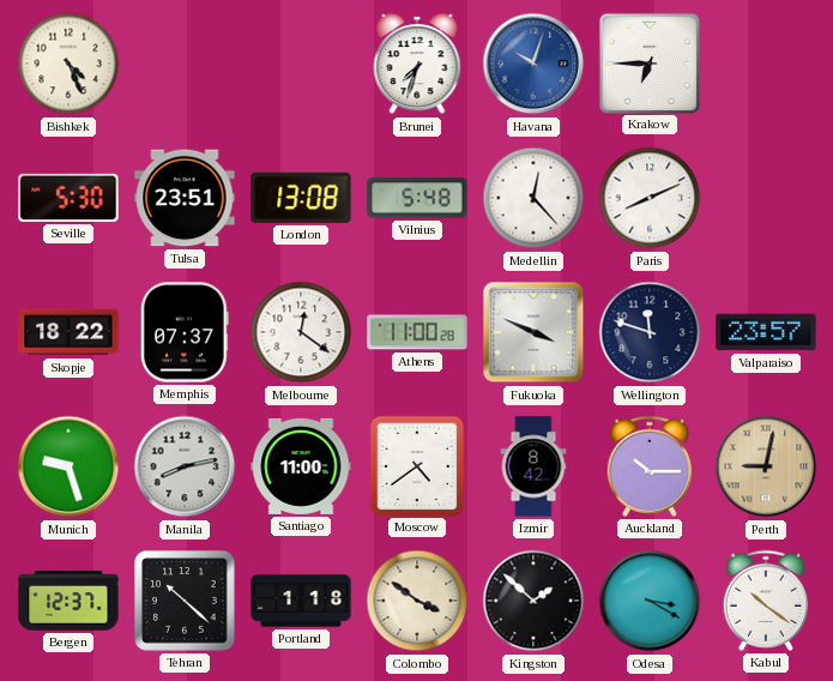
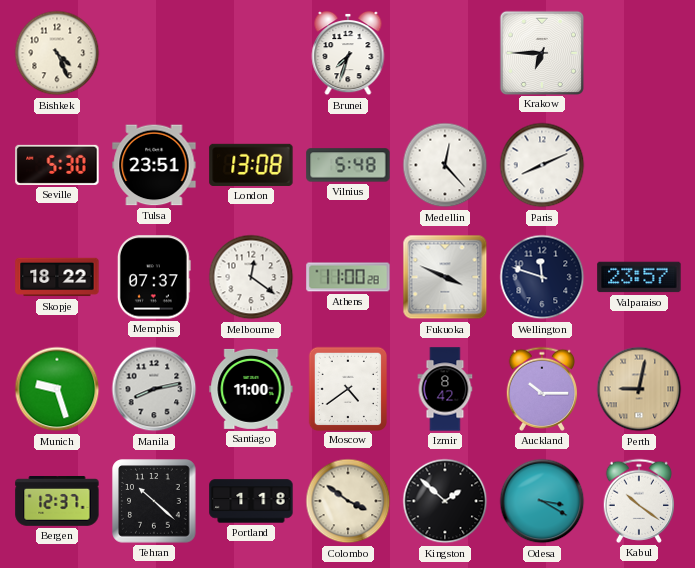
Havana: 10:03 -> none (533, 64)
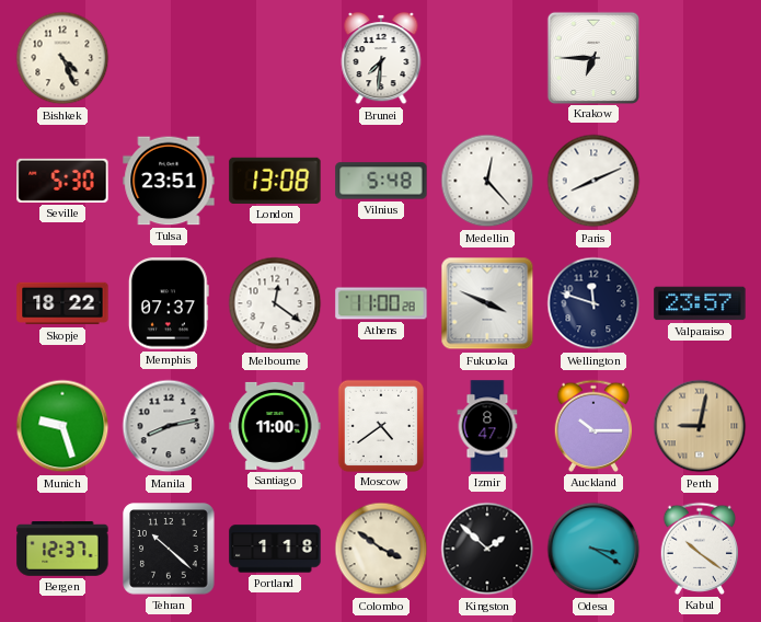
Brunei: 7:33 -> 7:31 (381, 58)
Izmir: 8:42 -> 8:47 (487, 426)
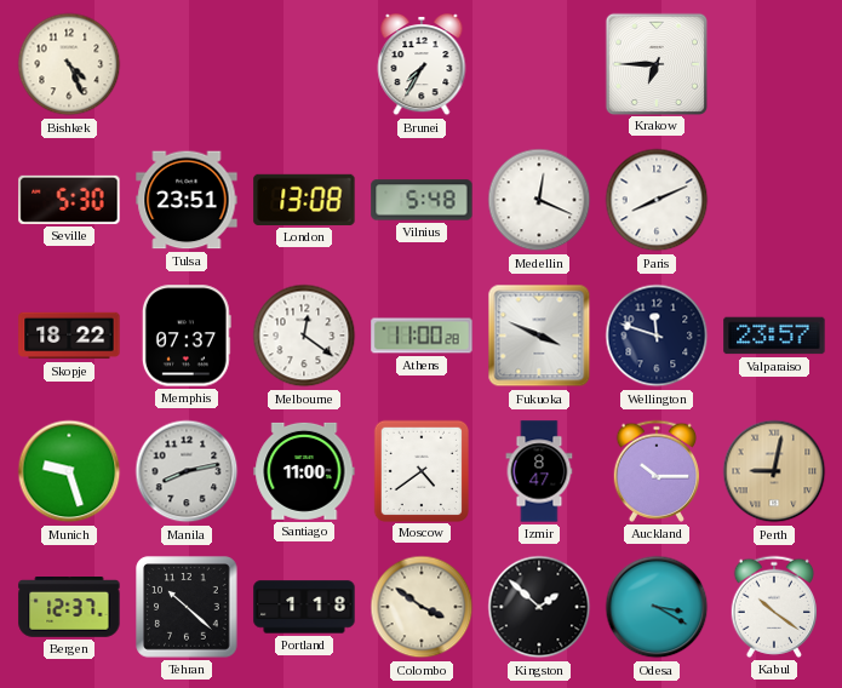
Brunei: 7:31 -> 7:35 (422, 64)
Medellin: 12:23 -> 12:19 (539, 200)
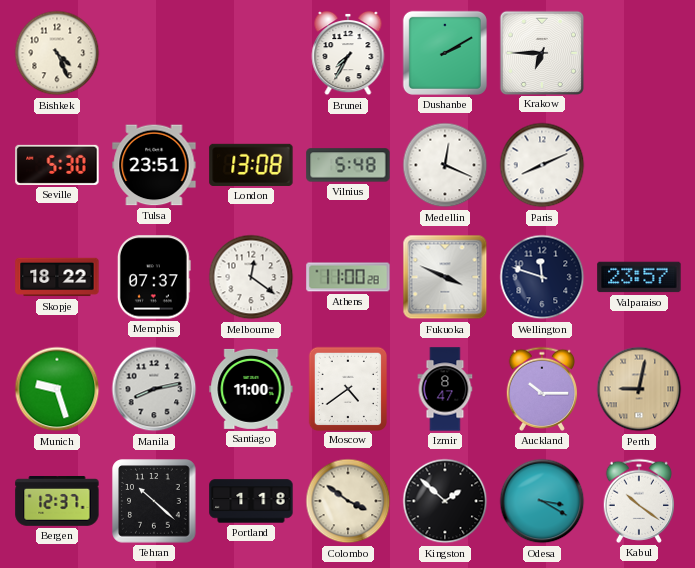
Dushanbe: none -> 2:10 (445, 53)
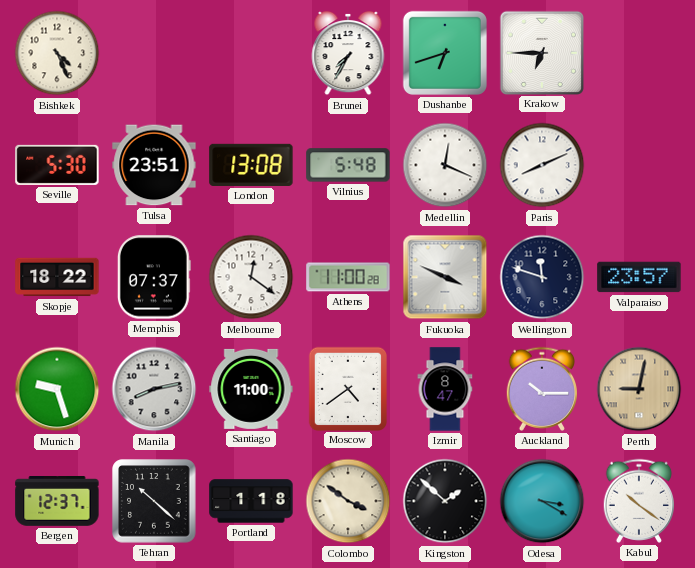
Dushanbe: 2:10 -> 6:42 (445, 53)
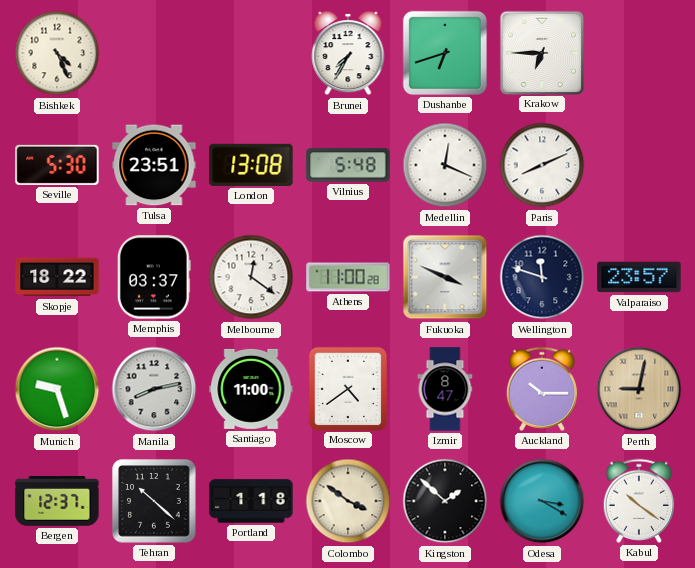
Memphis: 07:37 -> 03:37 (154, 277)
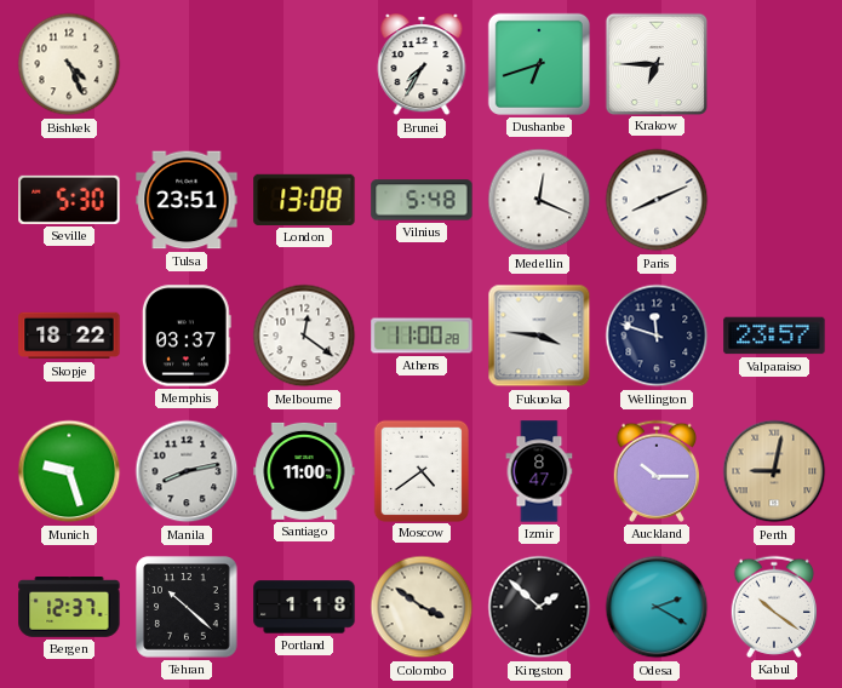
Fukuoka: 3:49 -> 3:46 (539, 336)
Odesa: 3:20 -> 2:20 (657, 607)
